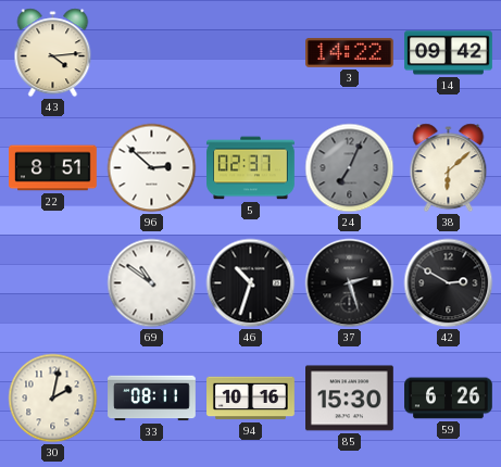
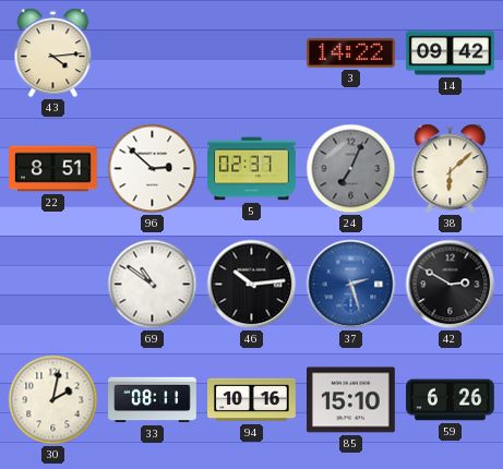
46: 10:33 -> 10:14 (252, 285)
37 dial: black -> blue (351, 285)
85: 15:30 -> 15:10 (351, 400)
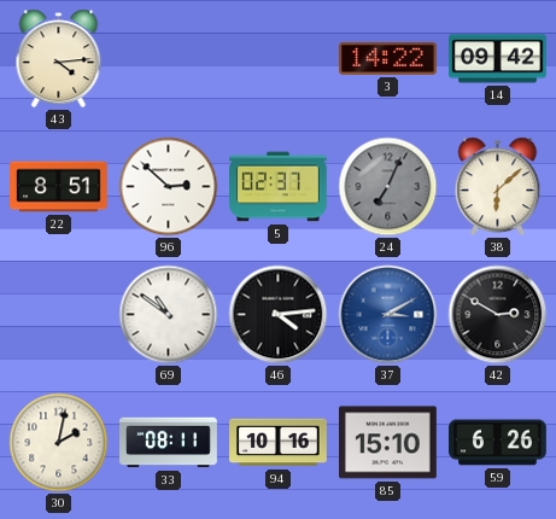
46: 10:14 -> 4:14 (279, 315)
37: 2:27 -> 3:10 (388, 315)
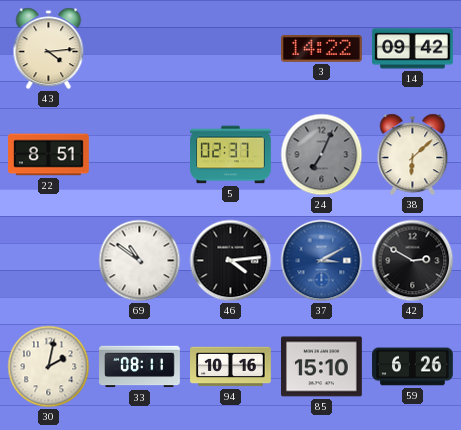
96: 2:52 -> none (169, 187)
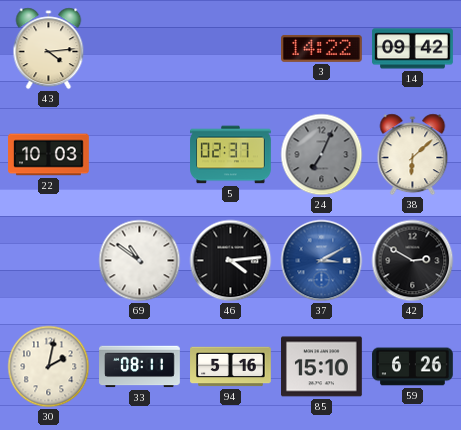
22: 8:51 -> 10:03 (49, 155)
94: 10:16 -> 5:16 (231, 367)
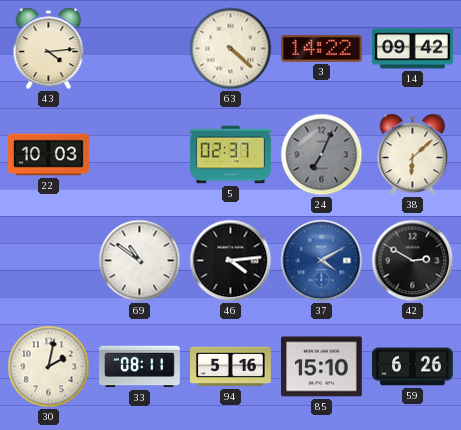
63: none -> 4:22 (231, 49)
37: 3:10 -> 4:10 (322, 261)
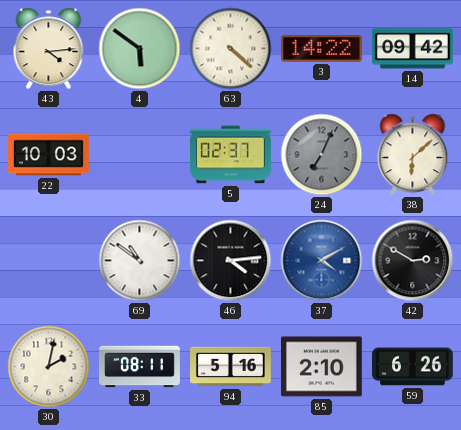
4: none -> 5:51 (140, 49)
85: 15:10 -> 2:10 (322, 367)
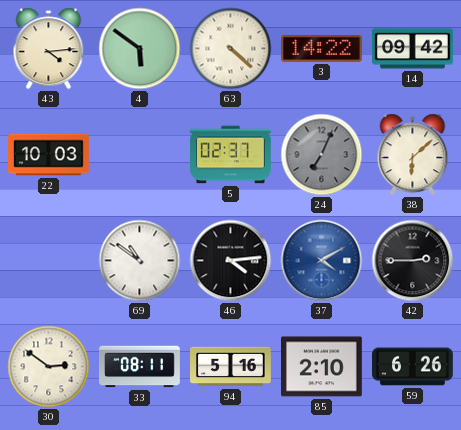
42: 2:50 -> 2:45 (413, 261)
30: 2:02 -> 2:51 (49, 367)
